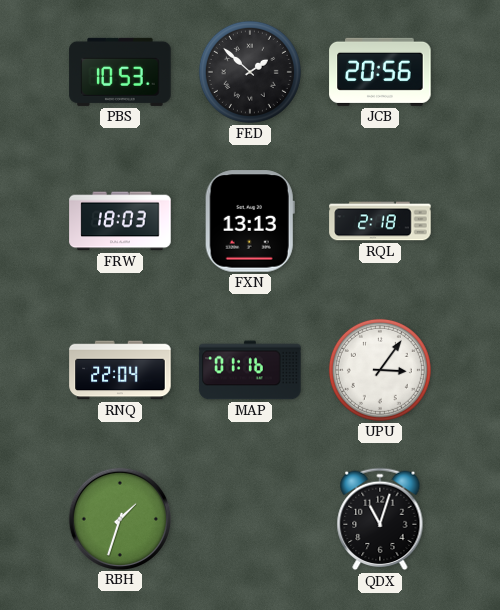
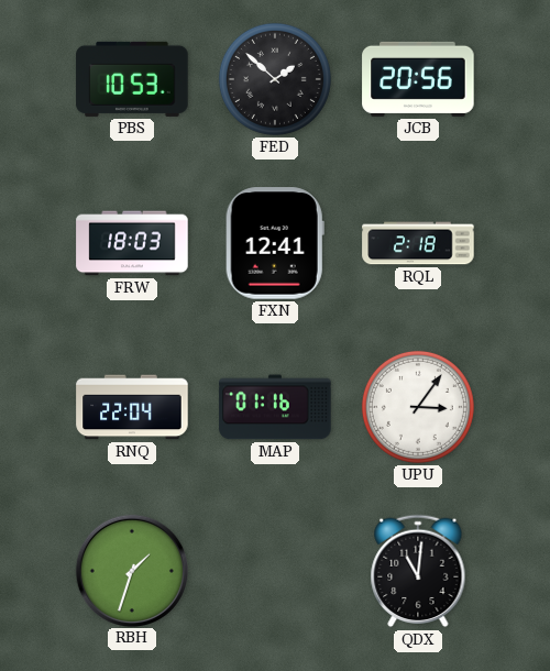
FXN: 13:13 -> 12:41 (275, 243)
QDX: 11:03 -> 11:01 (418, 571)
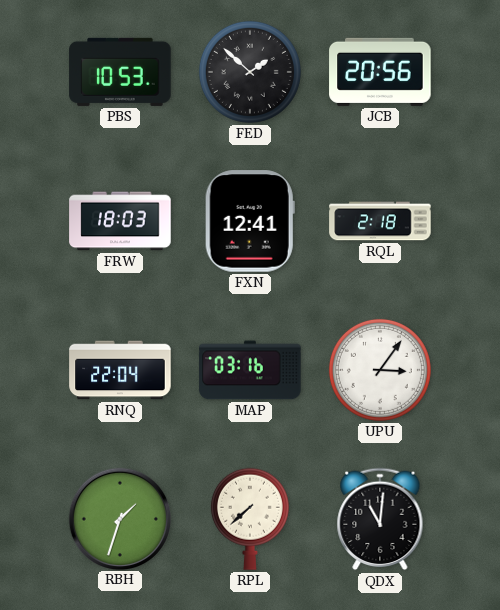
MAP: 01:16 -> 03:16 (250, 370)
RPL: none -> 7:38 (250, 519)
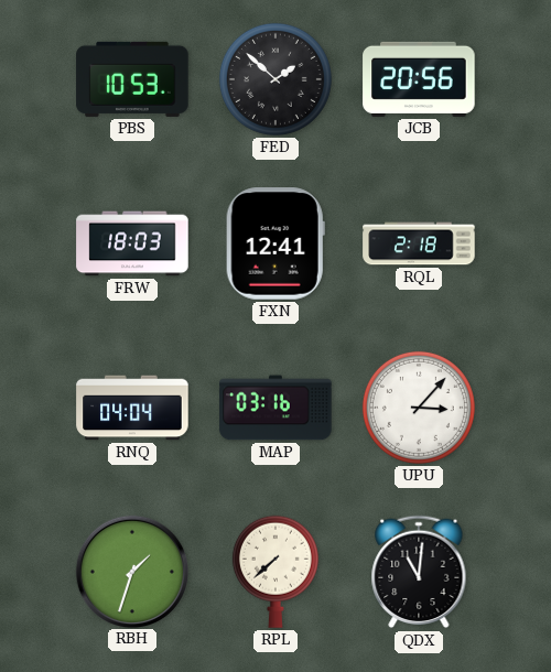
RNQ: 22:04 -> 04:04 (132, 408)
UPU: 3:06 -> 3:07 (419, 408)
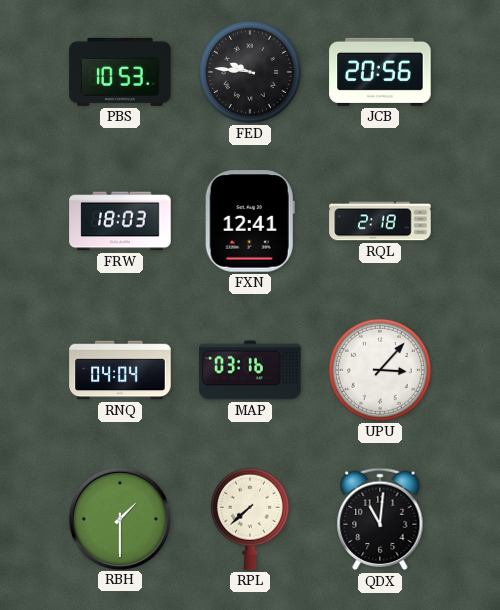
FED: 1:52 -> 9:46 (250, 72)
RBH: 1:33 -> 1:30 (119, 518)
